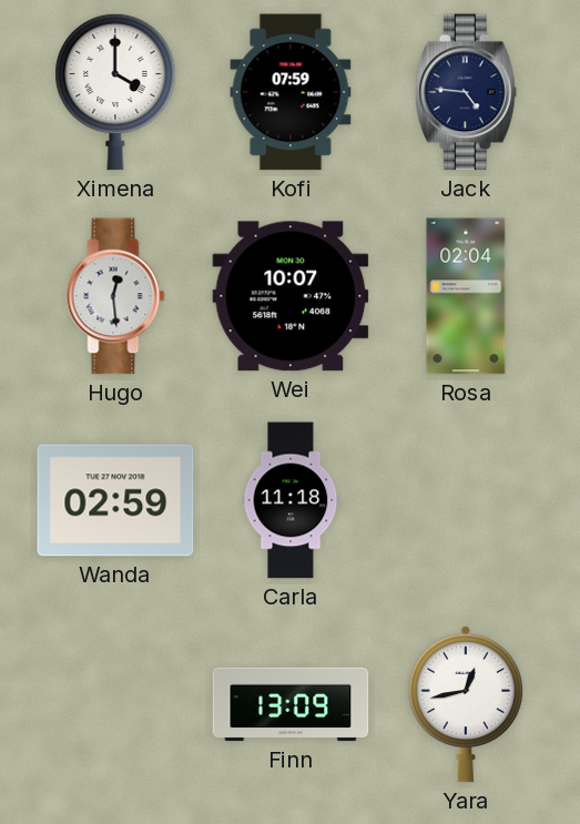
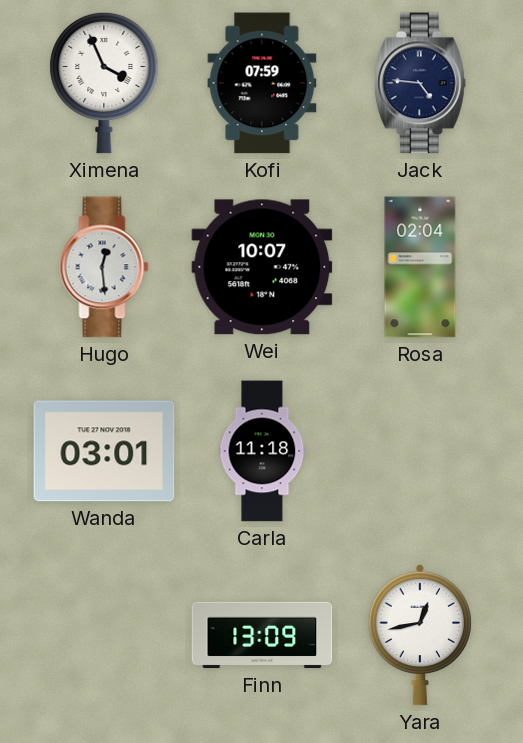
Ximena: 4:00 -> 3:56 (104, 83)
Wanda: 02:59 -> 03:01 (104, 451)
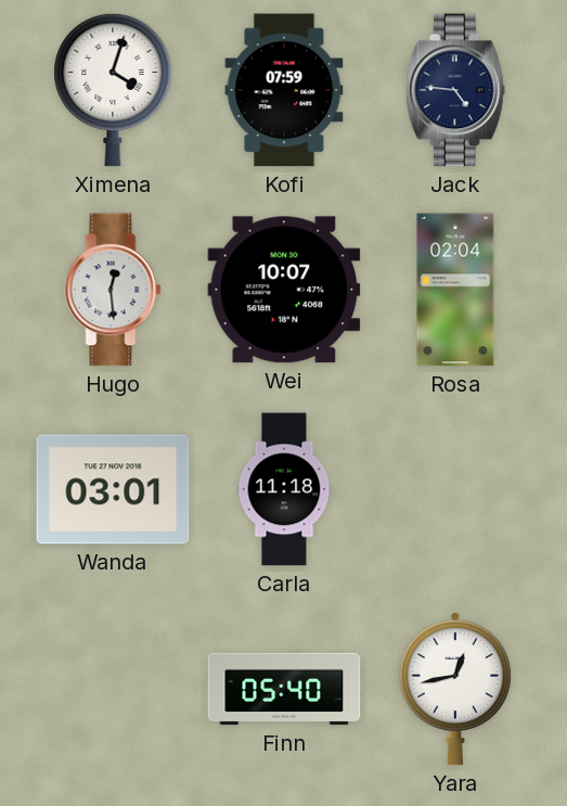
Ximena: 3:56 -> 4:03 (113, 90)
Finn: 13:09 -> 05:40 (284, 689)
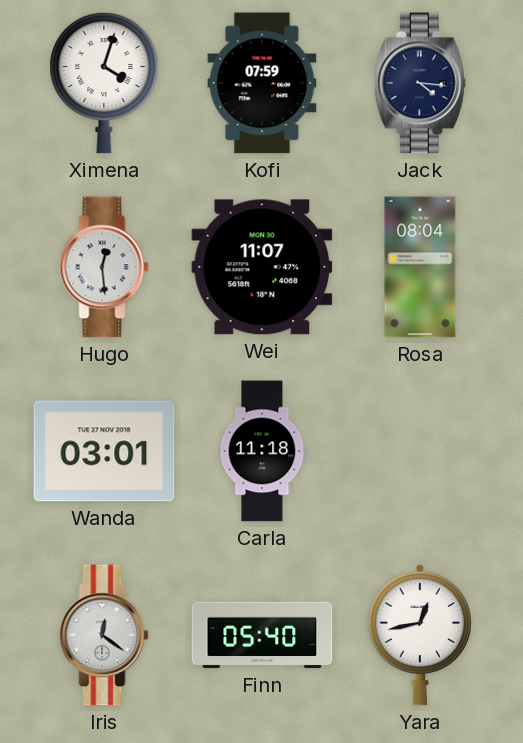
Jack: 4:46 -> 4:16 (420, 83)
Wei: 10:07 -> 11:07 (262, 267)
Rosa: 02:04 -> 08:04 (420, 267)
Iris: none -> 12:21 (104, 635)
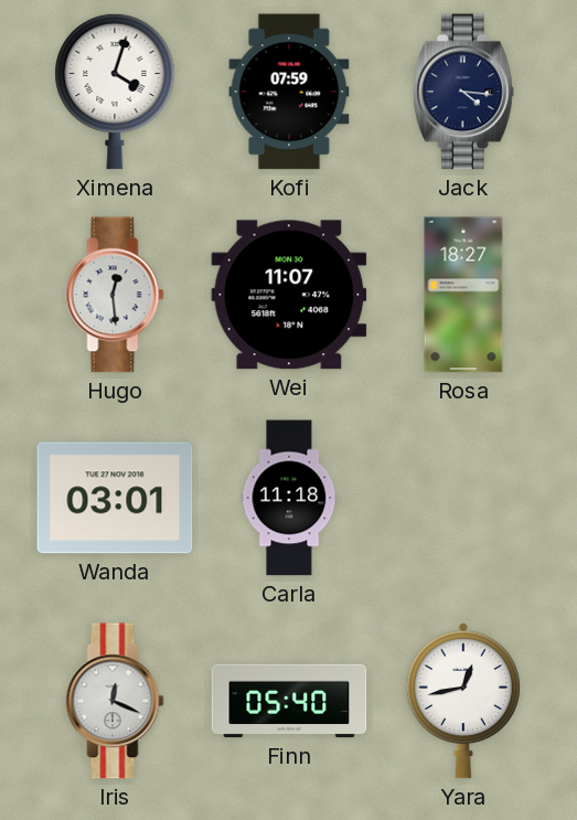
Rosa: 08:04 -> 18:27 (463, 295)
Iris: 12:21 -> 12:19 (115, 701)
